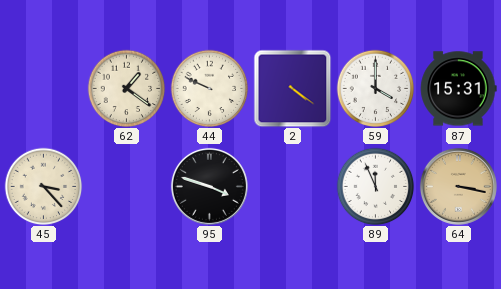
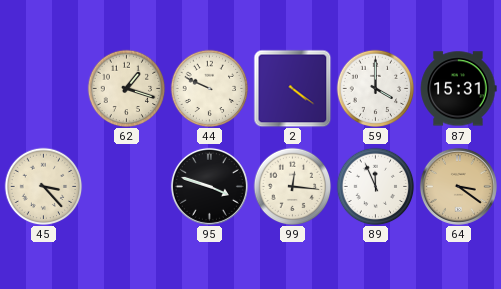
62: 1:21 -> 1:18 (126, 88)
99: none -> 12:16 (292, 186)
64: 3:17 -> 3:21 (458, 186)
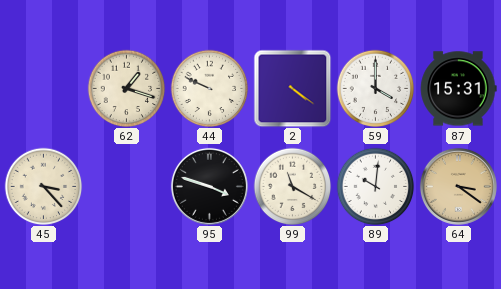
99: 12:16 -> 11:20 (292, 186)
89: 11:56 -> 10:01 (375, 186)
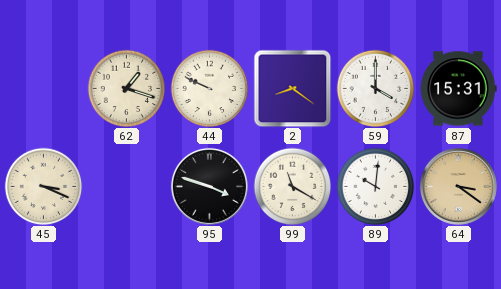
2: 4:21 -> 8:21 (292, 88)
45: 3:23 -> 3:19 (43, 186)
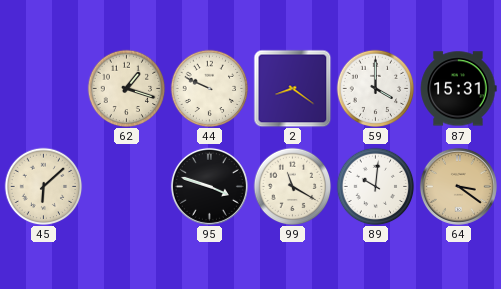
45: 3:19 -> 6:08 (43, 186)
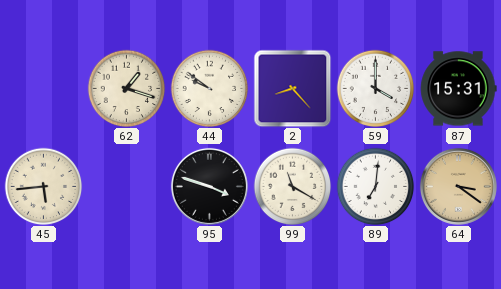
44: 9:49 -> 9:51 (209, 88)
2: 8:21 -> 8:23 (292, 88)
45: 6:08 -> 5:44 (43, 186)
89: 10:01 -> 7:01 (375, 186)
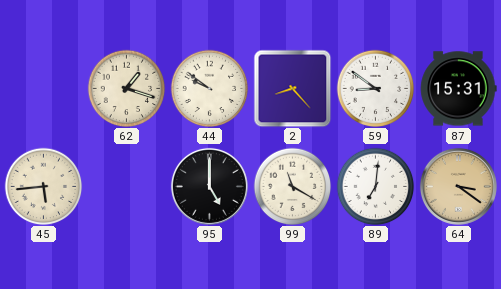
59: 4:00 -> 8:51 (375, 88)
95: 3:48 -> 5:00 (209, 186)
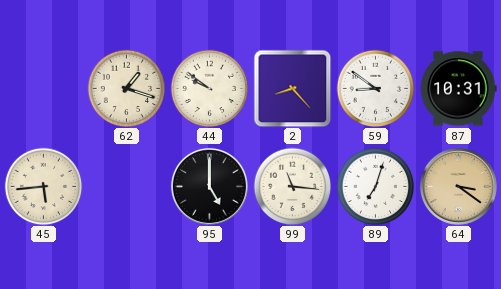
87: 15:31 -> 10:31 (459, 89)
99: 11:20 -> 11:16 (292, 186)
89: 7:01 -> 7:03 (375, 186)
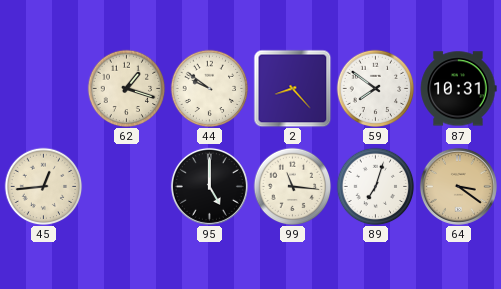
59: 8:51 -> 7:51 (375, 88)
45: 5:44 -> 12:44 (43, 186)
